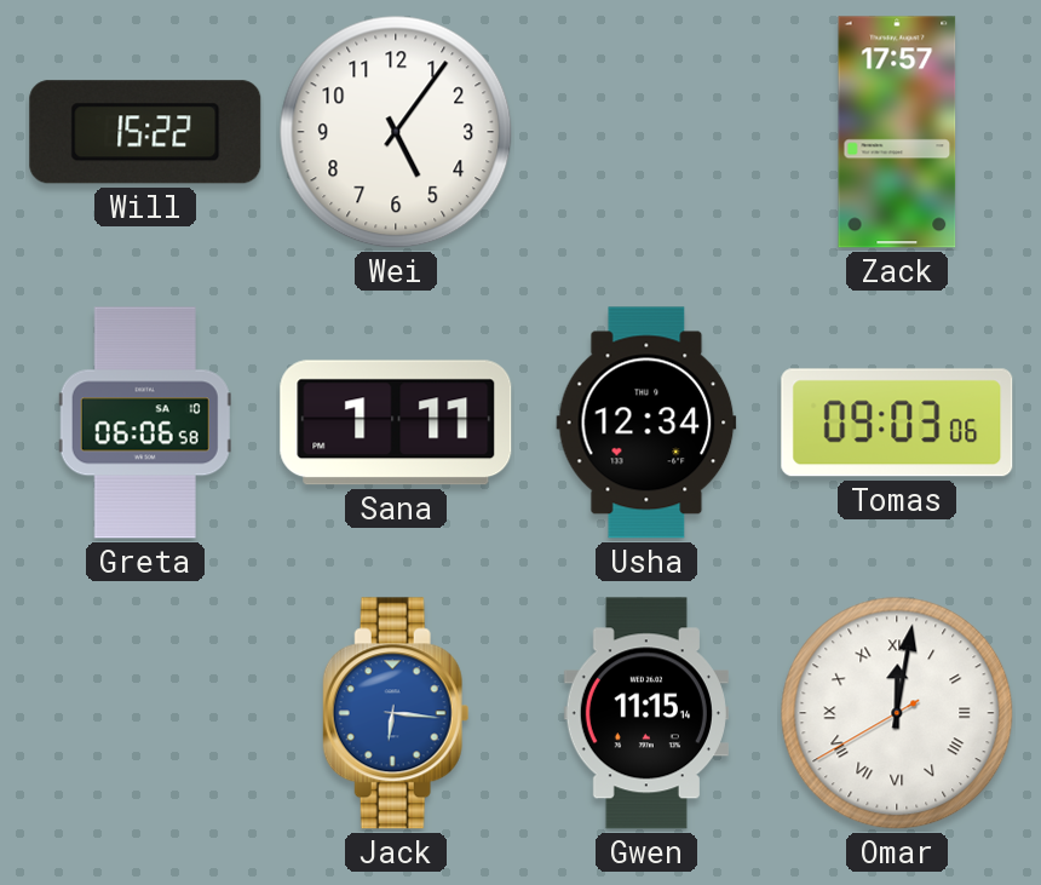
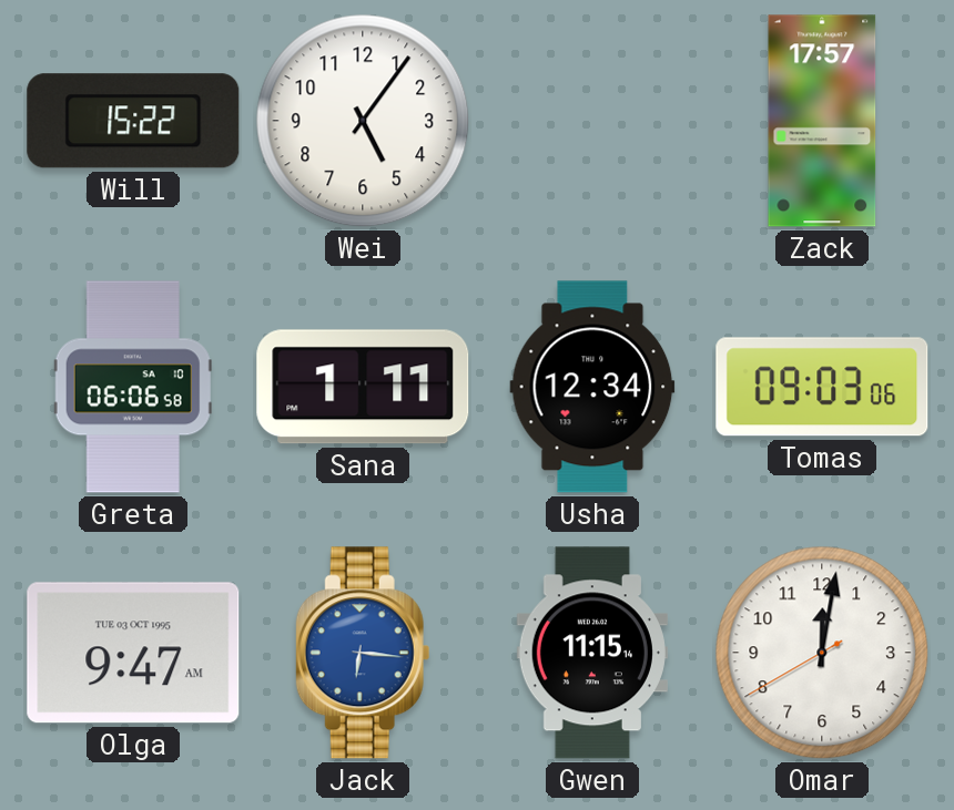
Olga: none -> 9:47 (133, 653)
Omar numerals: Roman -> Arabic (822, 653)
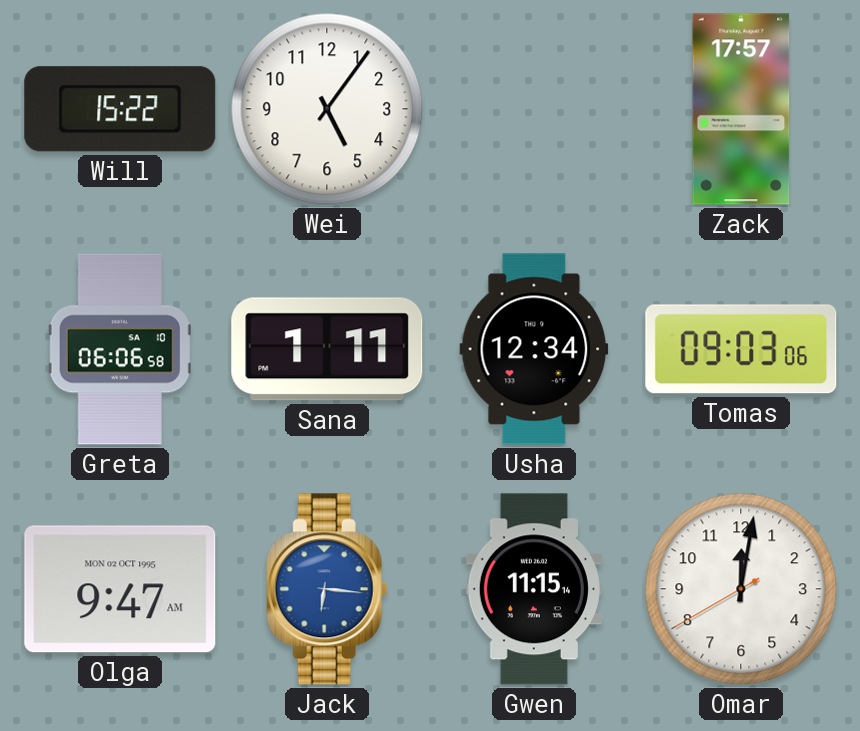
Olga date: TUE 03 OCT 1995 -> MON 02 OCT 1995 (120, 589)
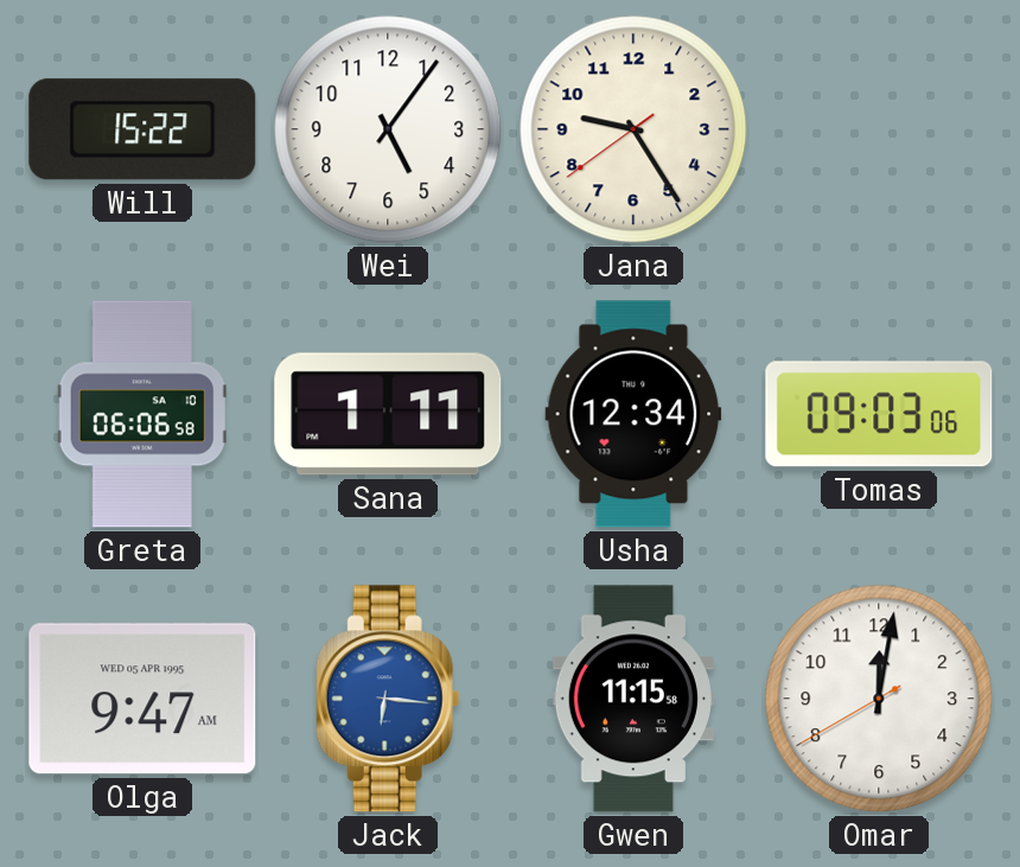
Jana: none -> 9:24 (633, 129)
Zack: 17:57 -> none (741, 109)
Olga date: MON 02 OCT 1995 -> WED 05 APR 1995 (142, 699)
Gwen: 11:15:14 -> 11:15:58 (633, 699)
